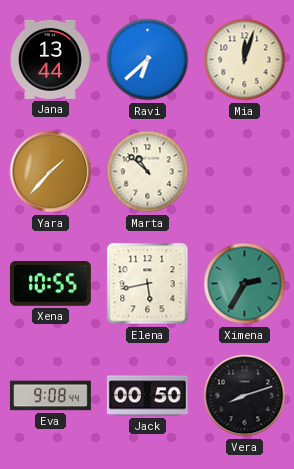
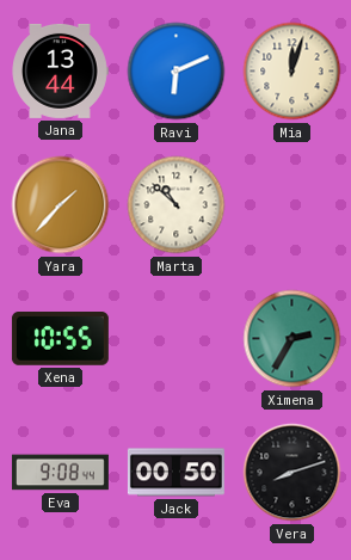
Ravi: 6:38 -> 6:11 (177, 72)
Elena: 5:43 -> none (148, 284)
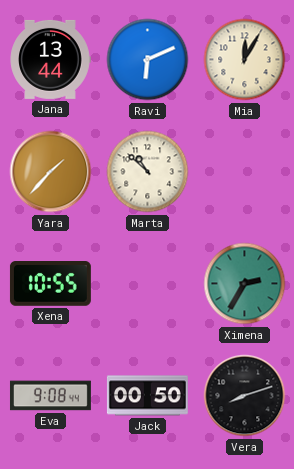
Mia: 12:03 -> 12:05 (245, 60)
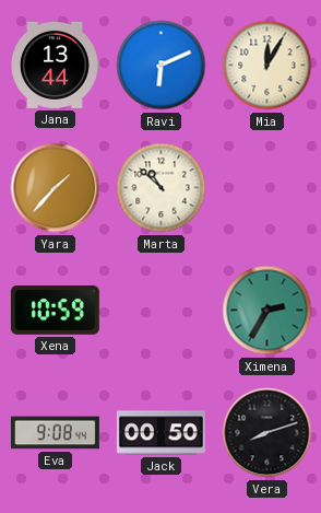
Xena: 10:55 -> 10:59 (55, 311)
